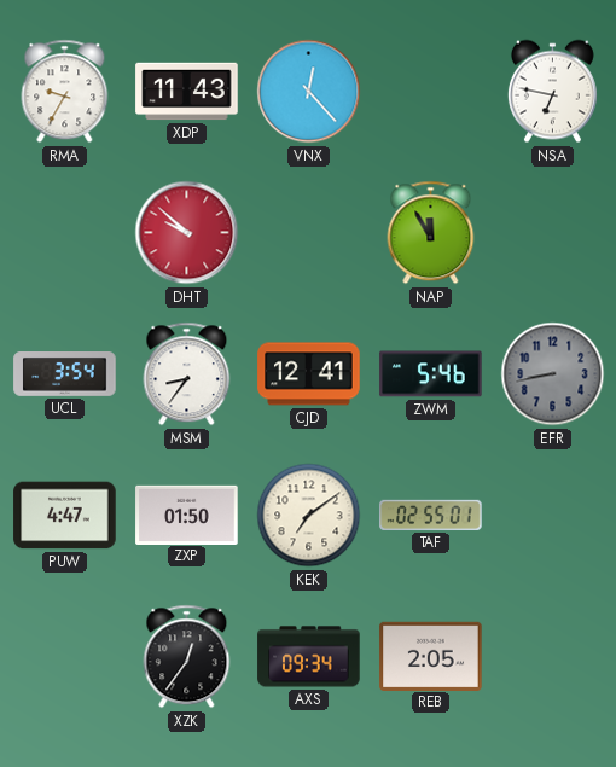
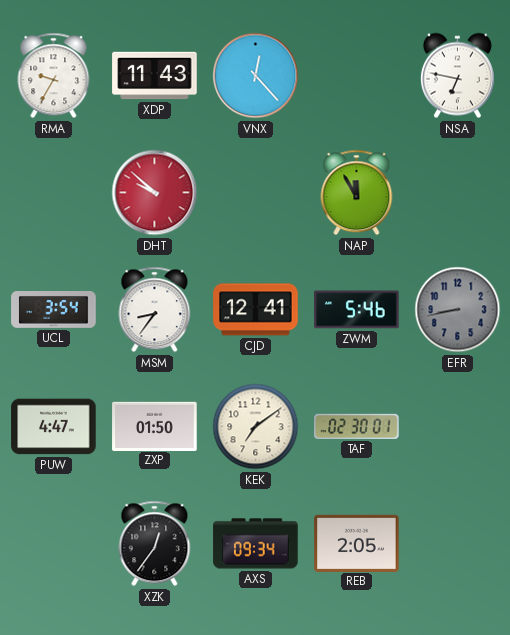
TAF: 02:55 -> 02:30 (357, 426)
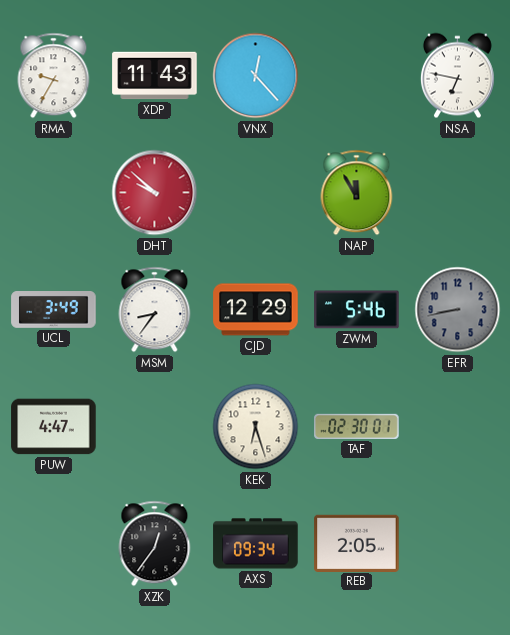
UCL: 3:54 -> 3:49 (54, 310)
CJD: 12:41 -> 12:29 (256, 310)
ZXP: 01:50 -> none (155, 426)
KEK: 7:09 -> 6:27 (256, 427)
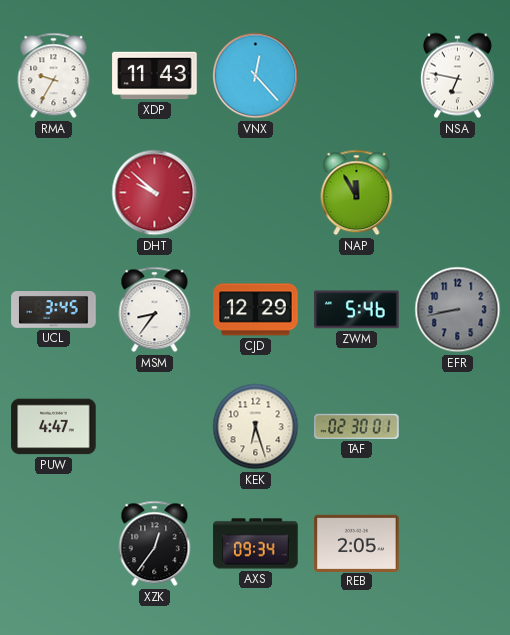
UCL: 3:49 -> 3:45 (54, 310)
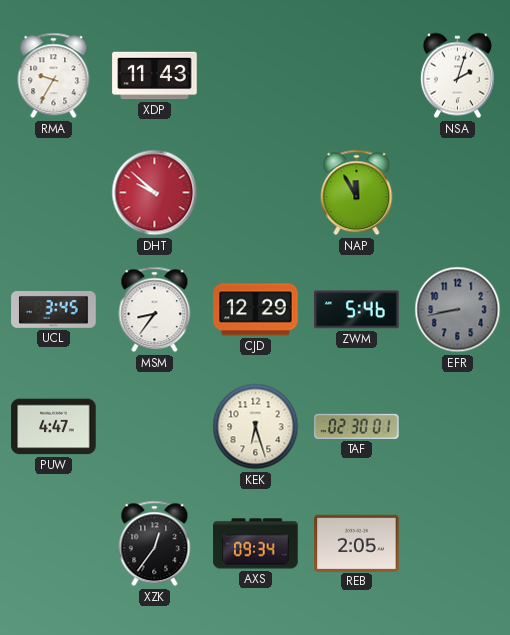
VNX: 12:23 -> none (256, 76)
NSA: 6:47 -> 2:03 (457, 76)
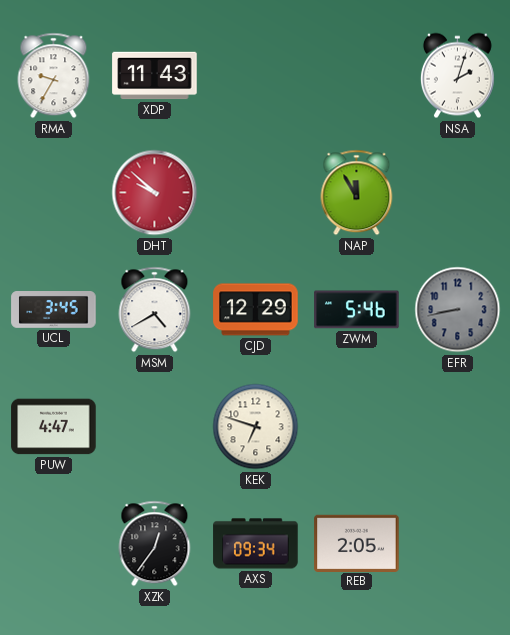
MSM: 8:36 -> 4:40 (155, 310)
KEK: 6:27 -> 6:48 (256, 427)
TAF: 02:30 -> none (357, 426)
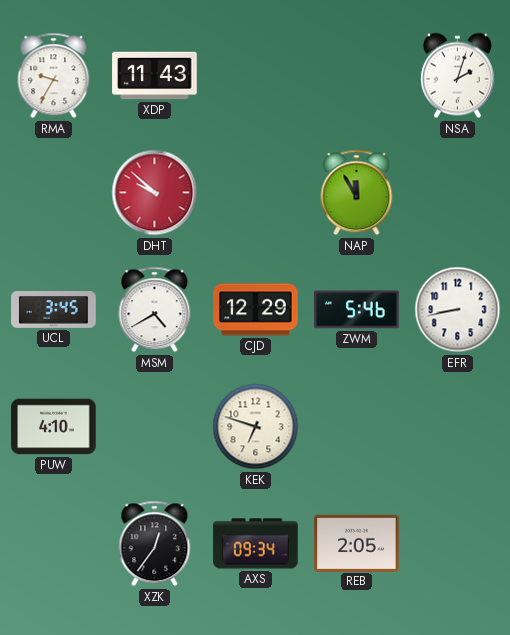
EFR dial: grey -> white (458, 310)
PUW: 4:47 -> 4:10 (54, 427)
